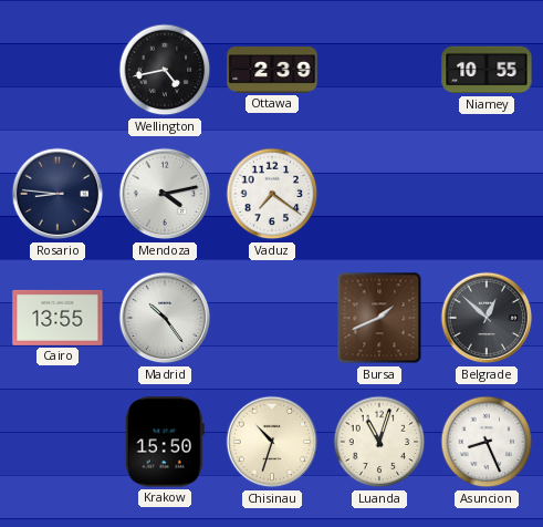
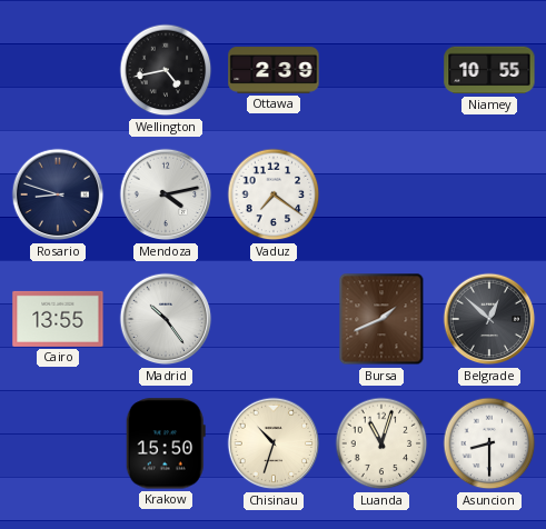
Rosario: 8:46 -> 8:48 (58, 194)
Asuncion: 8:26 -> 8:30 (489, 443)
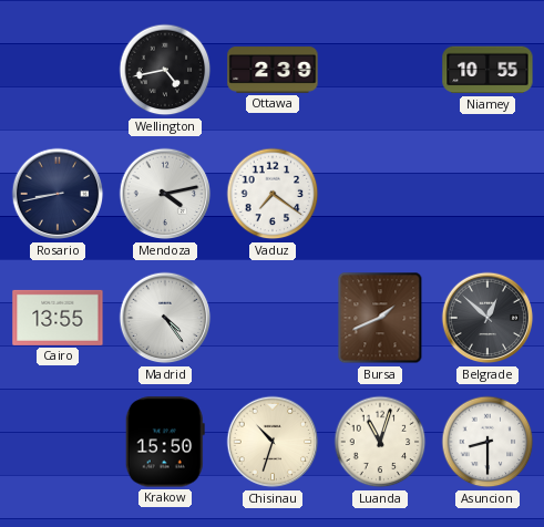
Rosario: 8:48 -> 8:43 (58, 194)
Madrid: 10:24 -> 4:24 (165, 318)
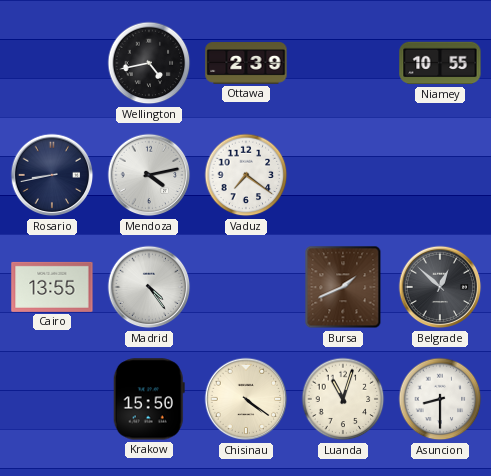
Chisinau: 10:33 -> 4:21 (246, 399)
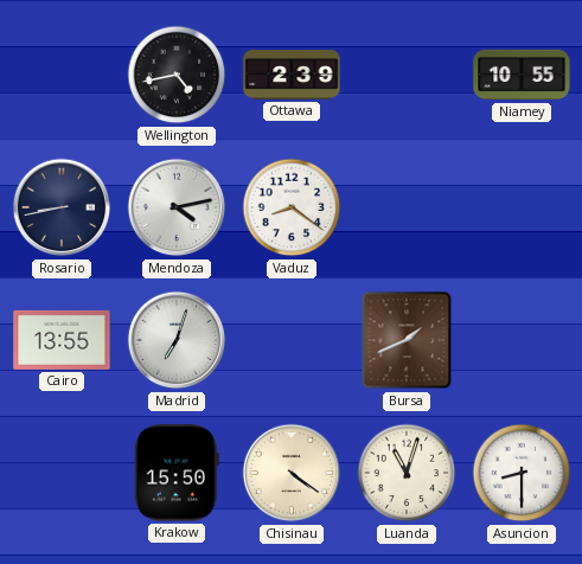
Vaduz: 7:21 -> 8:21 (292, 207)
Madrid: 4:24 -> 7:03 (177, 340)
Belgrade: 12:52 -> none (440, 287)
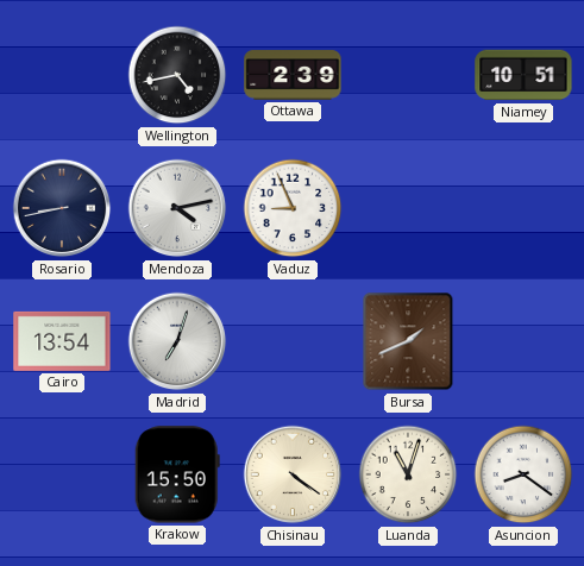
Niamey: 10:55 -> 10:51 (523, 75)
Vaduz: 8:21 -> 8:56 (293, 208)
Cairo: 13:55 -> 13:54 (62, 341)
Asuncion: 8:30 -> 8:21 (523, 474)
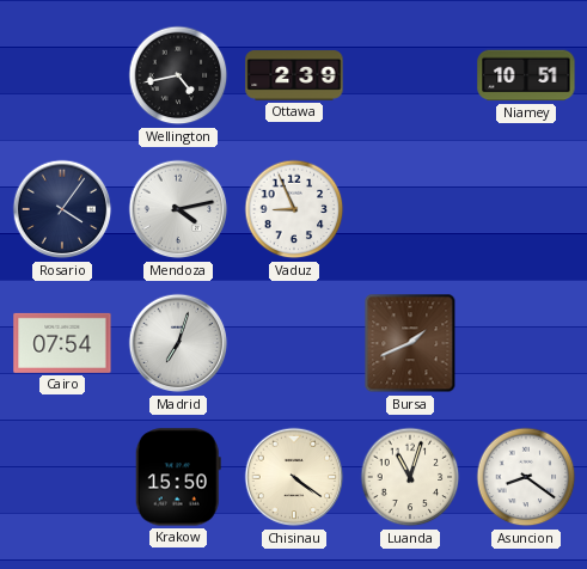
Rosario: 8:43 -> 4:06 (62, 209)
Cairo: 13:54 -> 07:54 (62, 343)
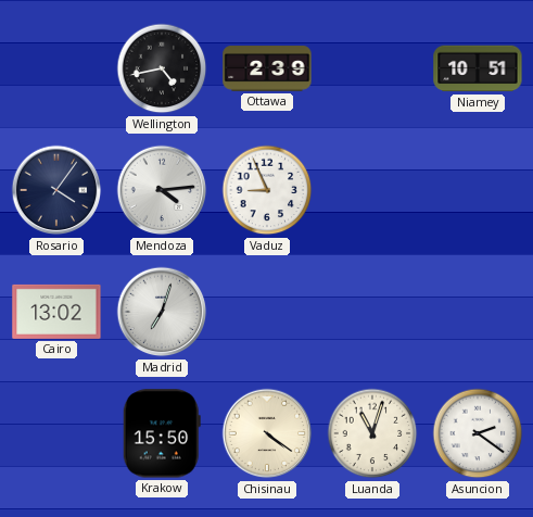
Mendoza: 4:13 -> 4:14 (162, 190)
Cairo: 07:54 -> 13:02 (56, 312)
Bursa: 1:41 -> none (410, 343)
Asuncion: 8:21 -> 2:21 (478, 433)
